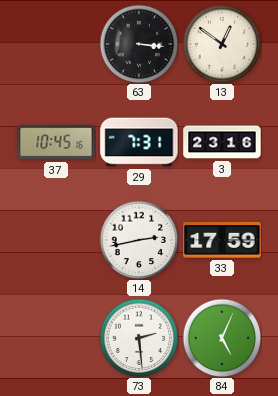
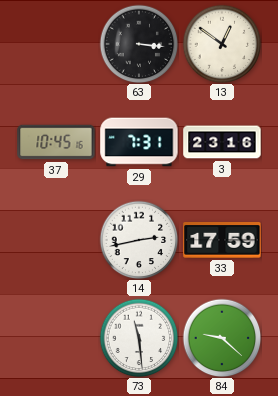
73: 2:29 -> 11:29 (139, 338)
84: 5:04 -> 9:22 (222, 338)
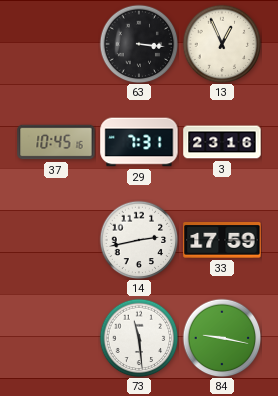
13: 12:51 -> 12:56 (222, 44)
84: 9:22 -> 9:17 (222, 338)
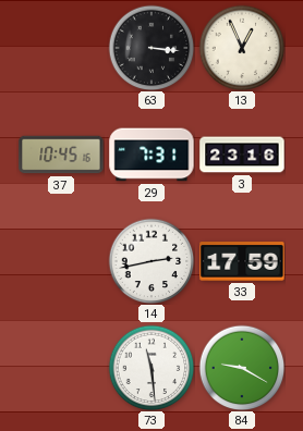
84: 9:17 -> 9:20 (242, 368)
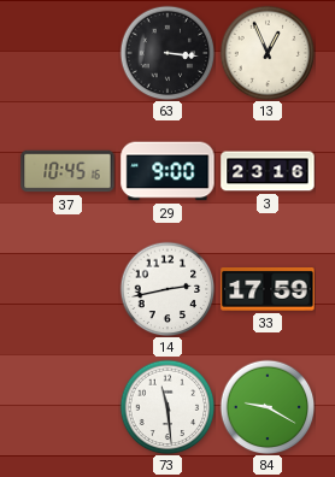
29: 7:31 -> 9:00 (167, 171)
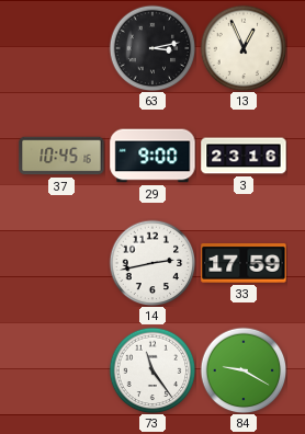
63: 3:16 -> 3:13 (152, 48)
73: 11:29 -> 11:24 (152, 370)
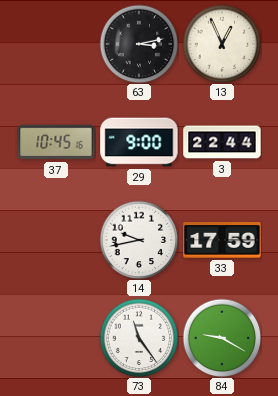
3: 23:16 -> 22:44 (222, 142)
14: 2:43 -> 9:43 (139, 240)
